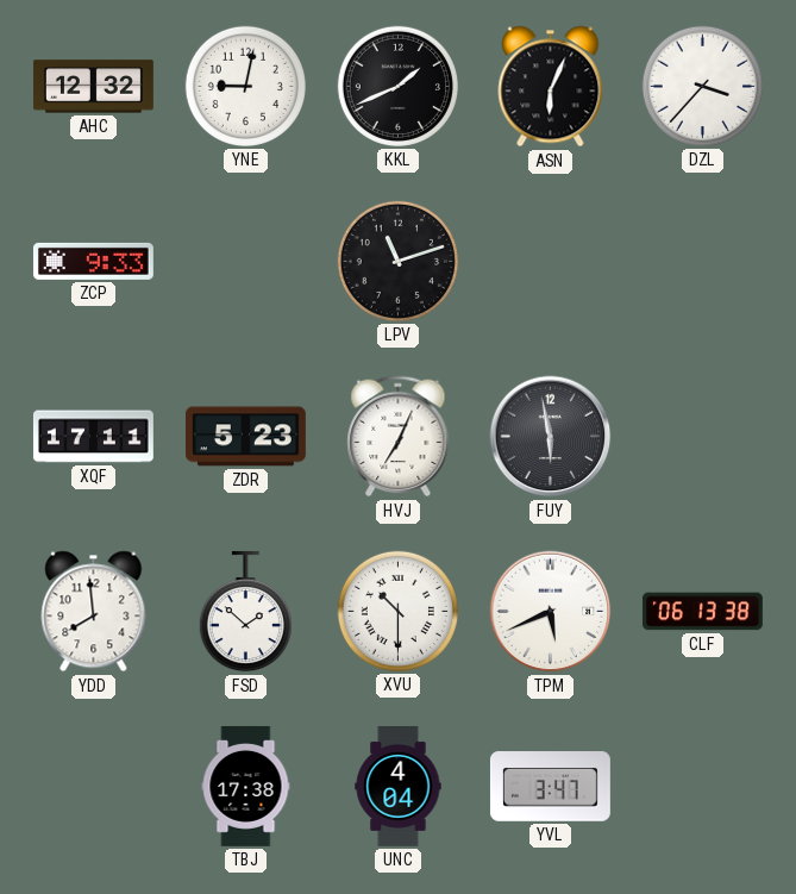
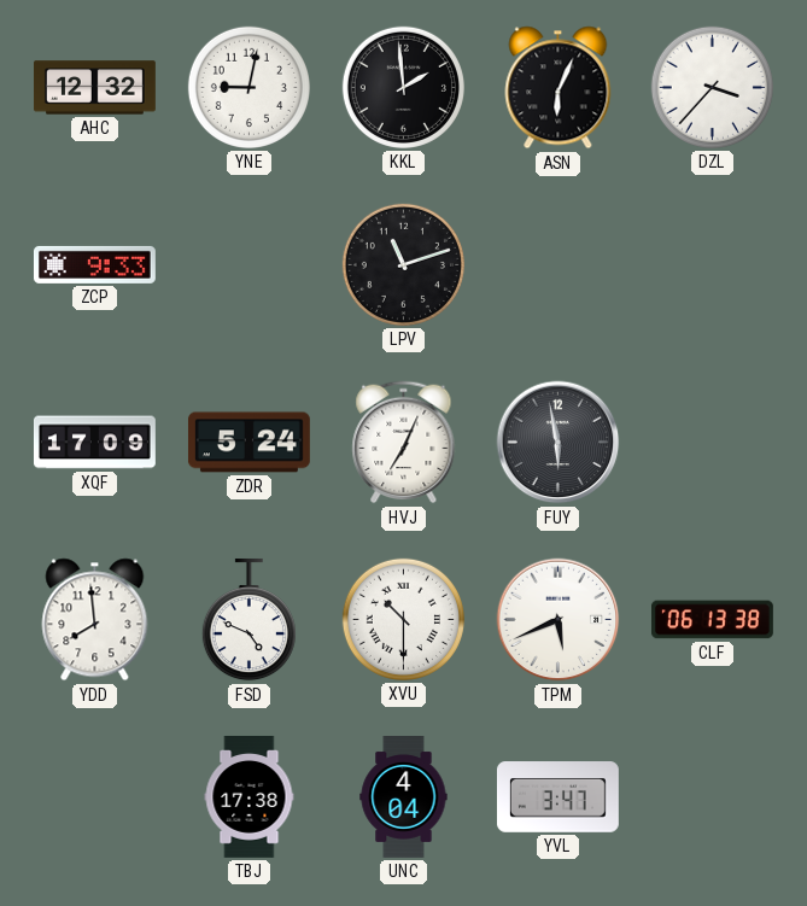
KKL: 1:41 -> 1:59 (403, 87)
XQF: 17:11 -> 17:09 (94, 443)
ZDR: 5:23 -> 5:24 (248, 443)
FSD: 1:52 -> 4:49 (248, 620)
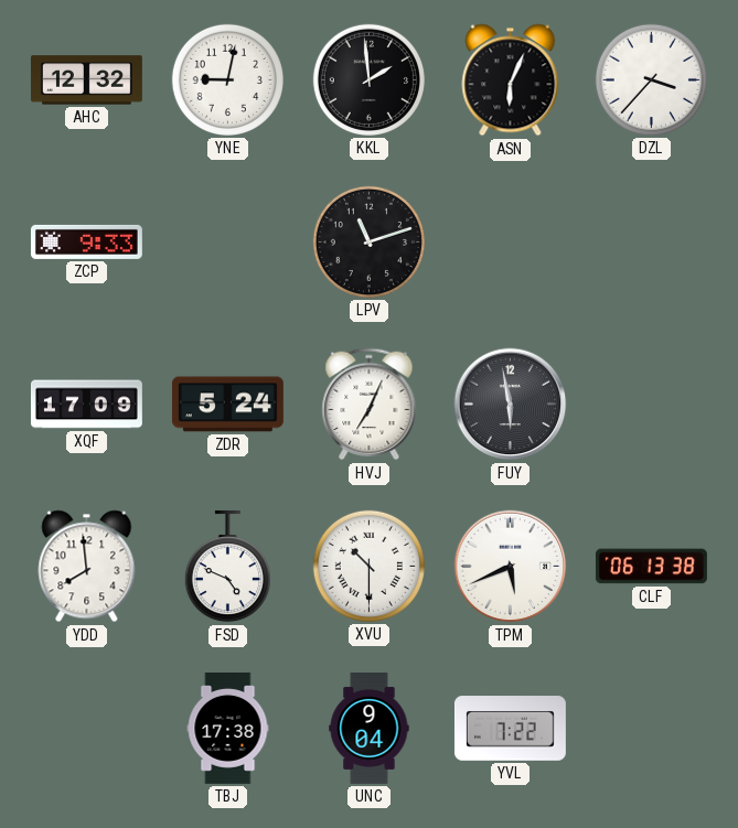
UNC: 4:04 -> 9:04 (370, 729)
YVL: 3:47 -> 7:22 (510, 729)
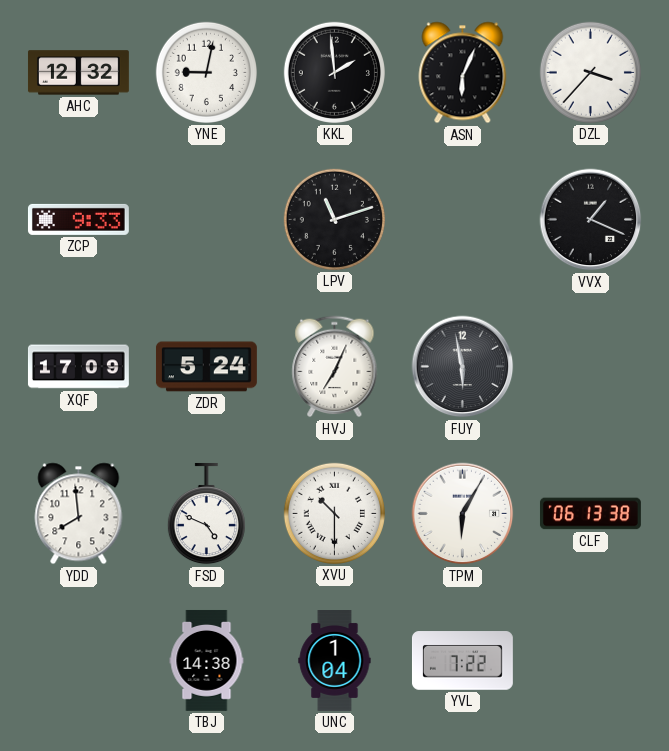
VVX: none -> 1:19 (591, 220)
TPM: 5:41 -> 6:05 (463, 514)
TBJ: 17:38 -> 14:38 (207, 660)
UNC: 9:04 -> 1:04 (335, 661)
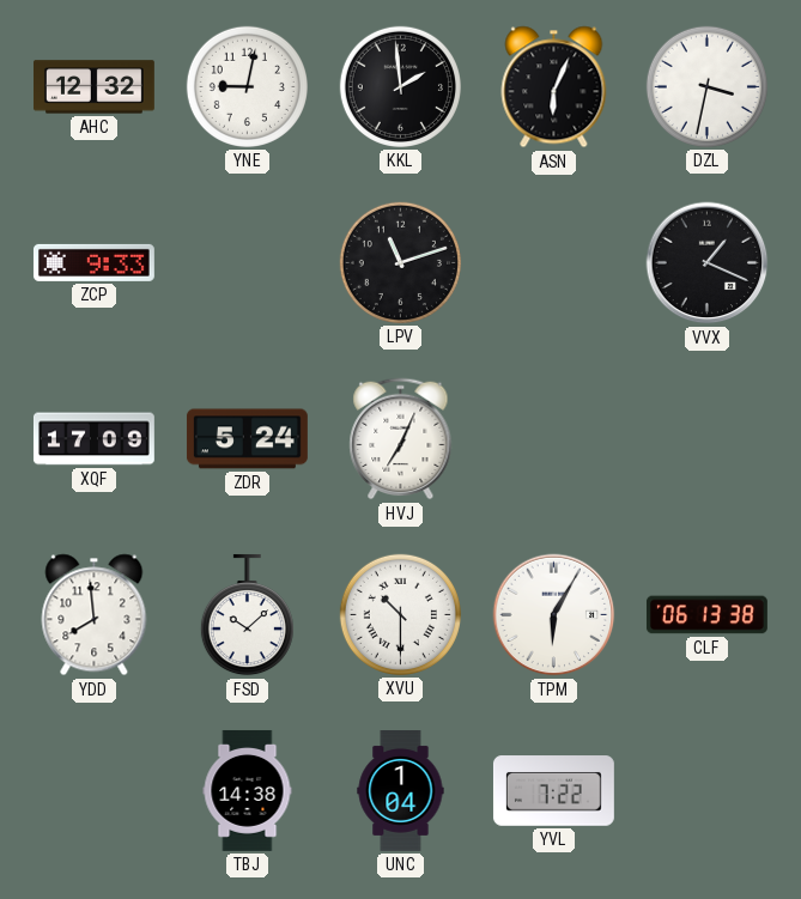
DZL: 3:37 -> 3:32 (706, 86)
FUY: 5:58 -> none (463, 367)
FSD: 4:49 -> 10:08 (247, 615)
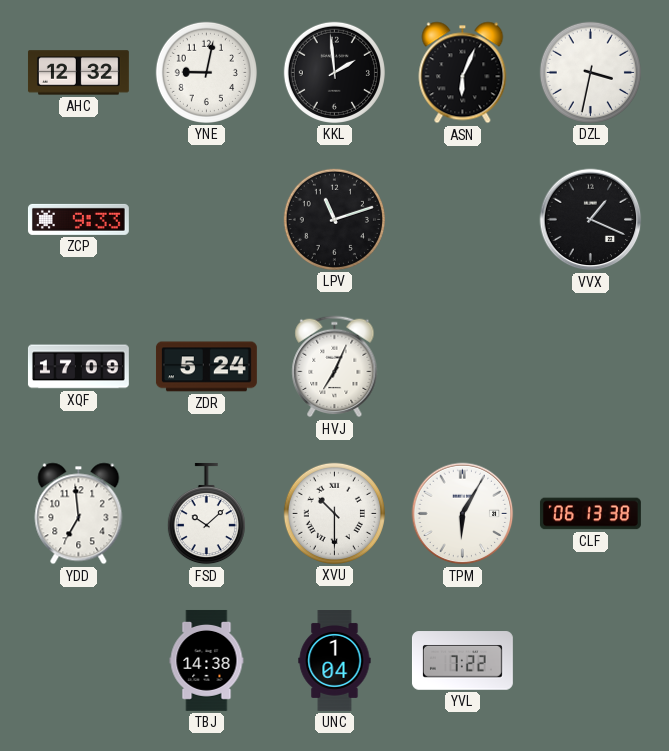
YDD: 7:59 -> 6:59 (79, 514)
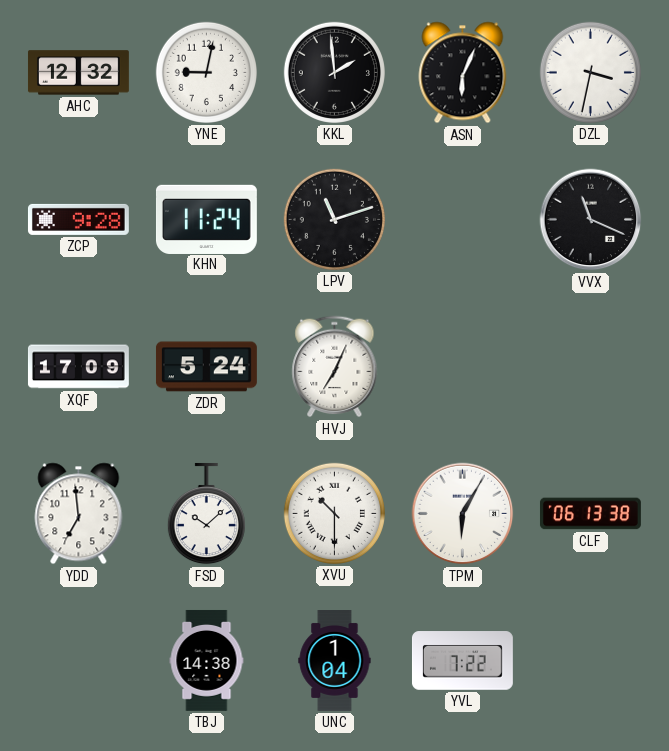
ZCP: 9:33 -> 9:28 (78, 219)
KHN: none -> 11:24 (206, 219)
VVX: 1:19 -> 11:19 (591, 220)
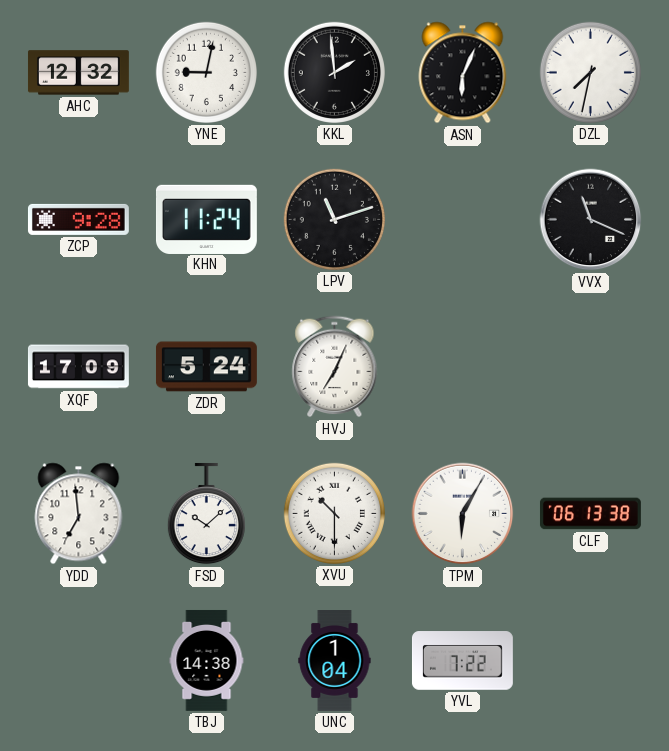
DZL: 3:32 -> 7:32 (590, 72)
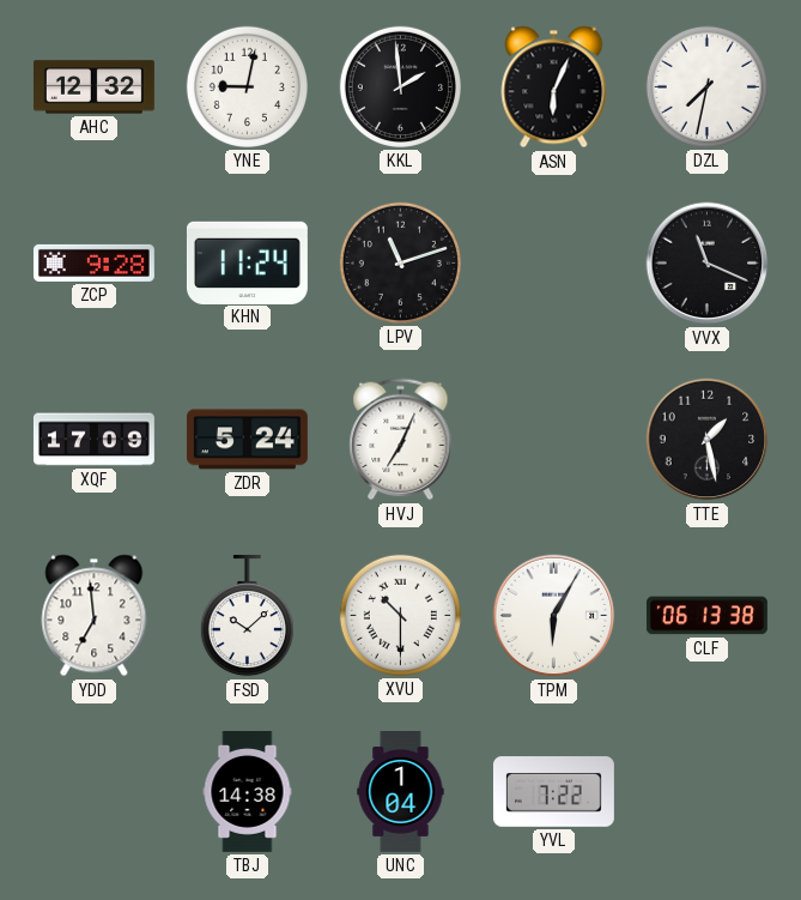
TTE: none -> 1:28 (708, 440)
